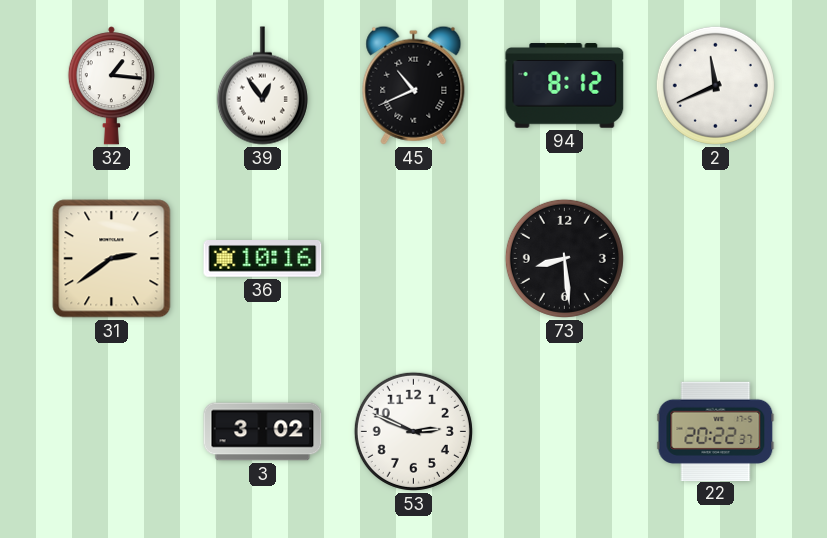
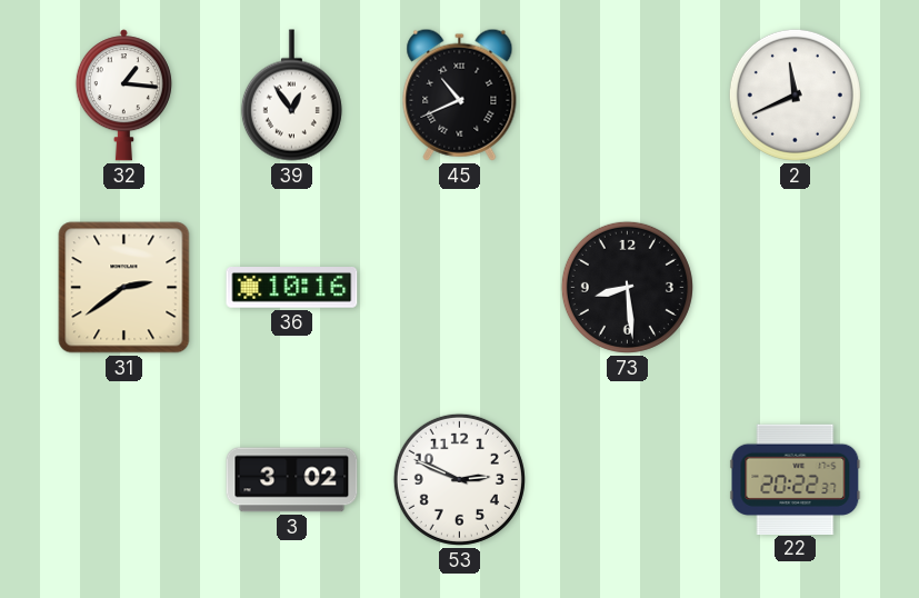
94: 8:12 -> none (565, 86)
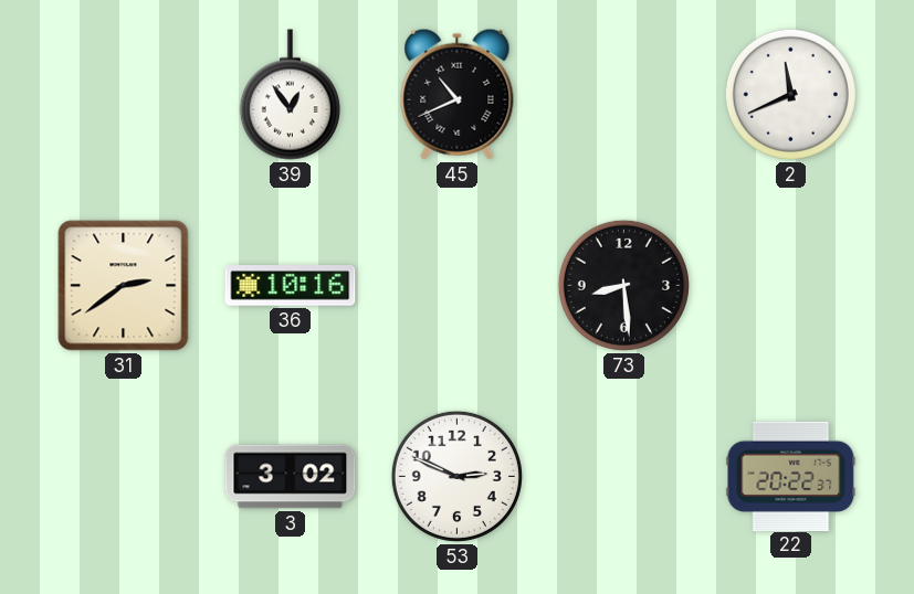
32: 1:16 -> none (123, 96)
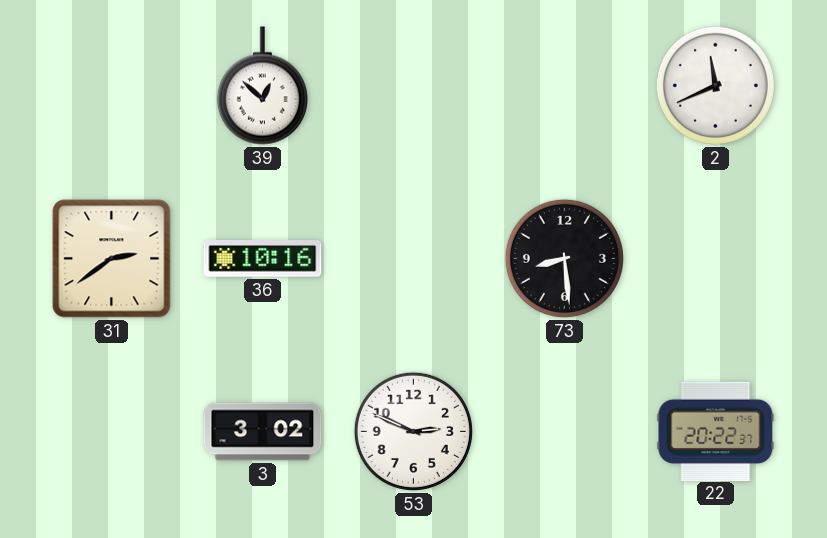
39: 12:54 -> 12:52 (262, 86)
45: 10:41 -> none (458, 94)
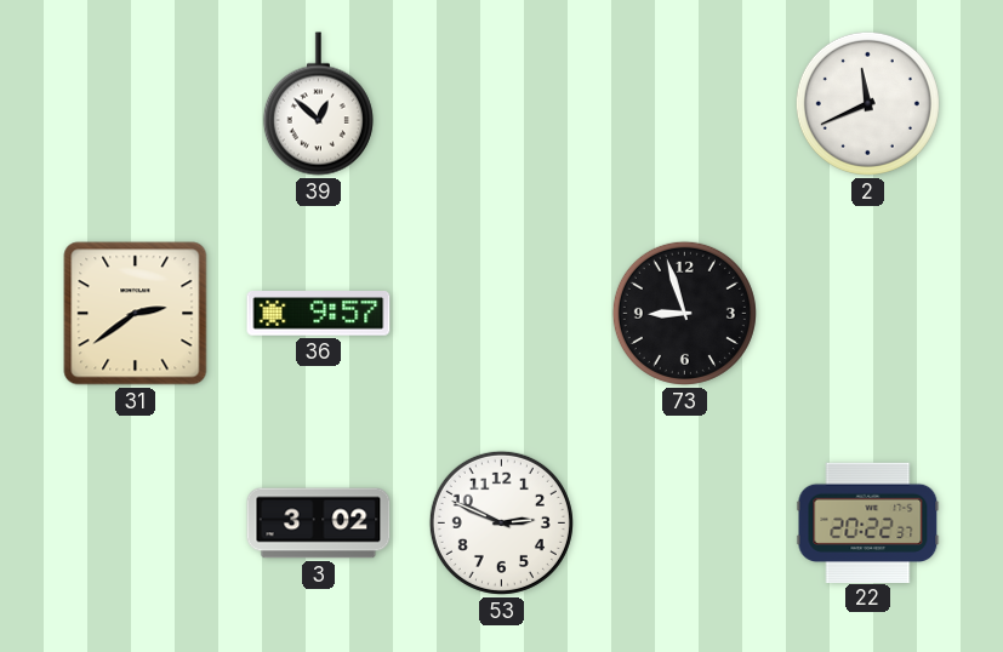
36: 10:16 -> 9:57 (319, 314)
73: 8:29 -> 8:57 (684, 313)
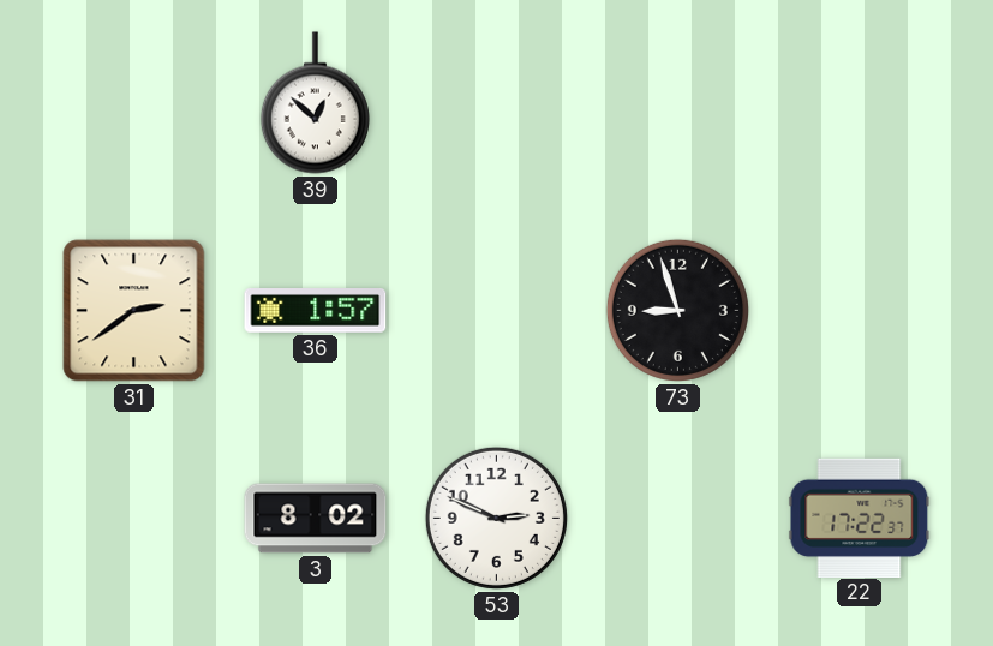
2: 11:41 -> none (867, 103)
36: 9:57 -> 1:57 (316, 311)
3: 3:02 -> 8:02 (316, 519)
22: 20:22 -> 17:22 (860, 518)
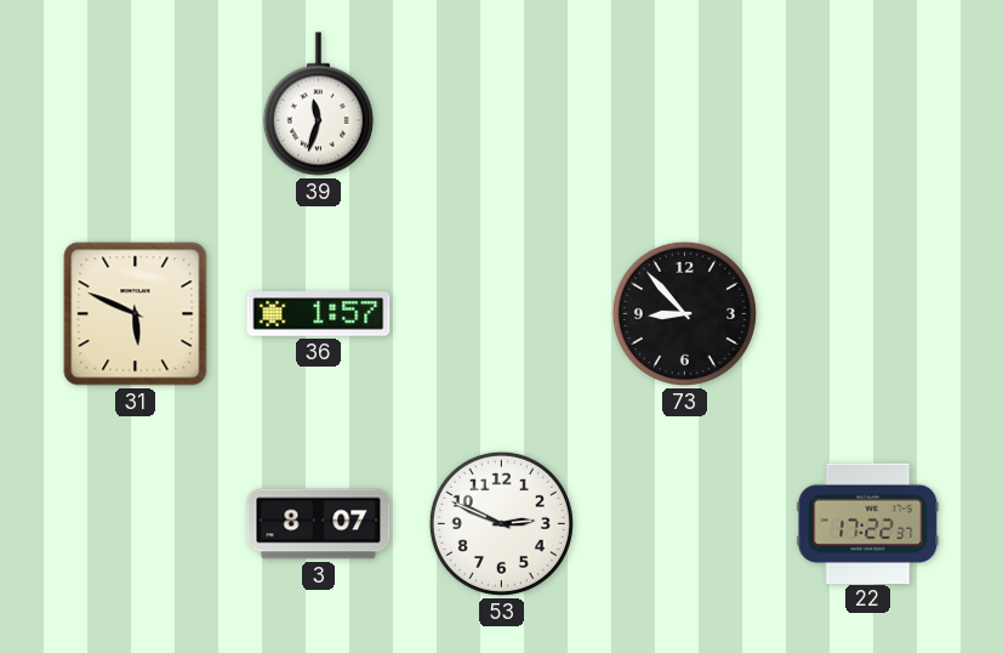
39: 12:52 -> 11:33 (318, 104)
31: 2:39 -> 5:49 (136, 314)
73: 8:57 -> 8:53 (684, 313)
3: 8:02 -> 8:07 (319, 524)
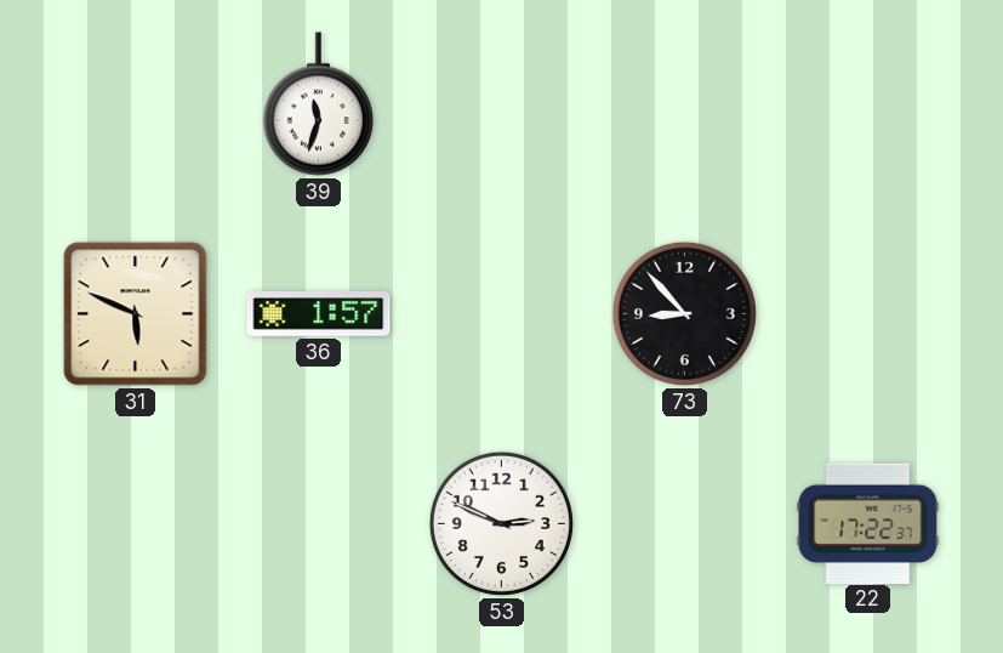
3: 8:07 -> none (319, 524)
